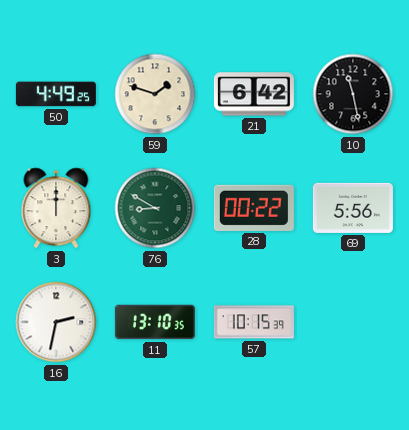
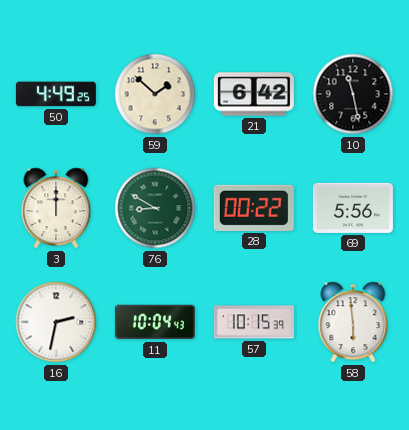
59: 1:48 -> 1:52 (155, 94)
11: 13:10 -> 10:04 (155, 322)
58: none -> 5:59 (353, 322)
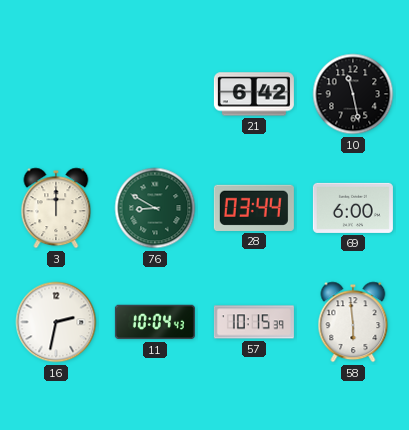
50: 4:49 -> none (56, 94)
59: 1:52 -> none (155, 94)
28: 00:22 -> 03:44 (254, 208)
69: 5:56 -> 6:00 (353, 208)
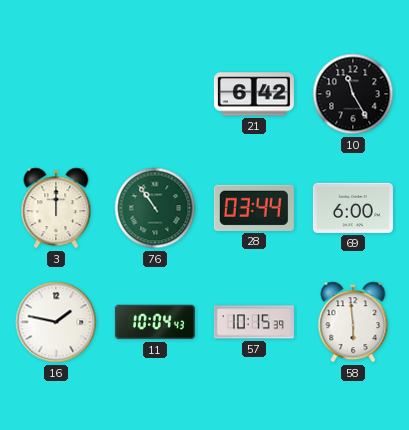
10: 11:28 -> 11:25 (353, 94)
76: 8:50 -> 10:54 (155, 208)
16: 2:32 -> 1:47 (56, 322)
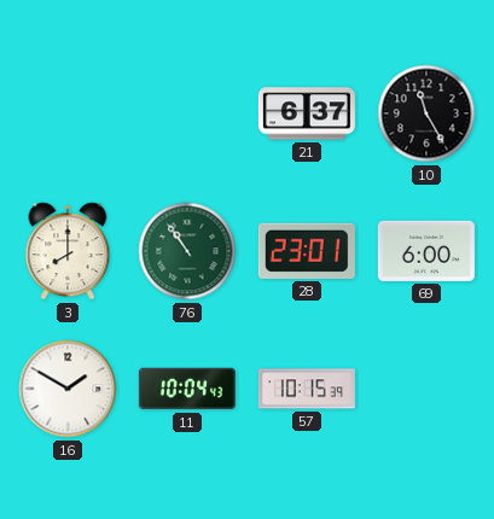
21: 6:42 -> 6:37 (307, 113)
3: 12:00 -> 8:00 (68, 251)
28: 03:44 -> 23:01 (307, 251)
16: 1:47 -> 1:50 (68, 389)
58: 5:59 -> none (353, 322)
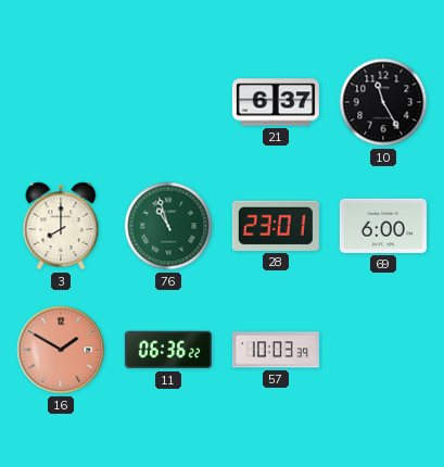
76: 10:54 -> 10:57 (168, 226)
16 dial: white -> salmon (61, 350)
11: 10:04 -> 06:36 (168, 350)
57: 10:15 -> 10:03 (276, 350)
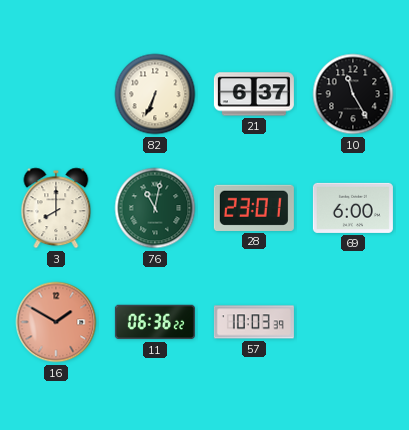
82: none -> 6:34 (155, 94)
76: 10:57 -> 11:02 (155, 208)
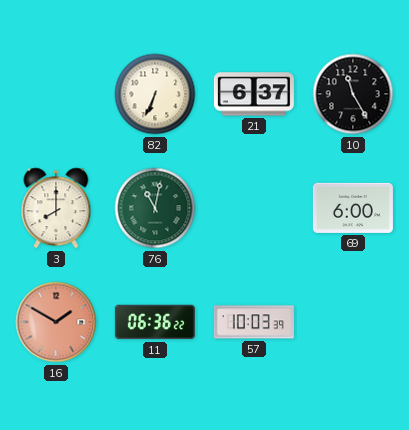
28: 23:01 -> none (254, 208)
